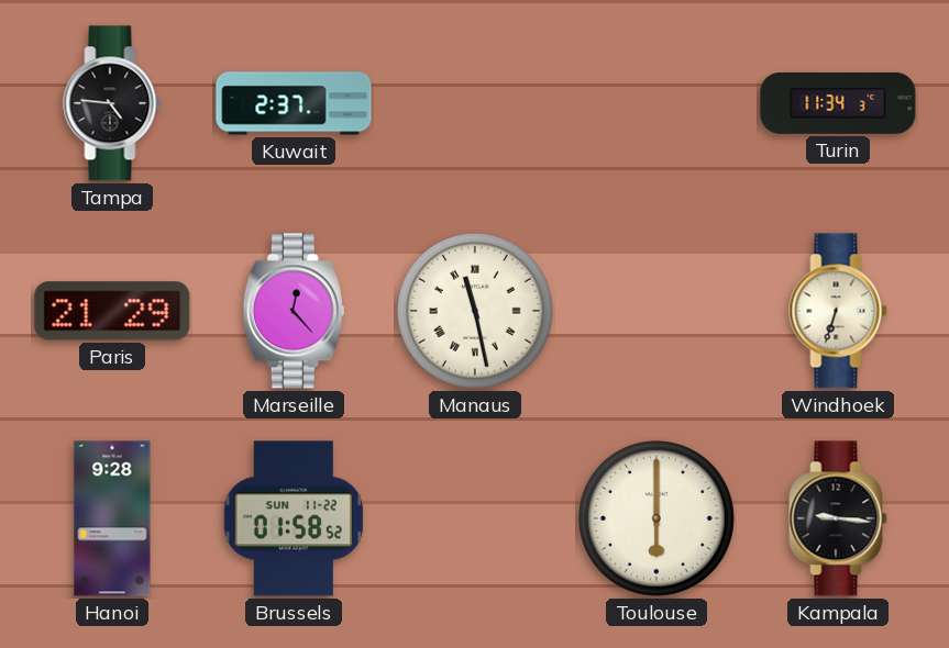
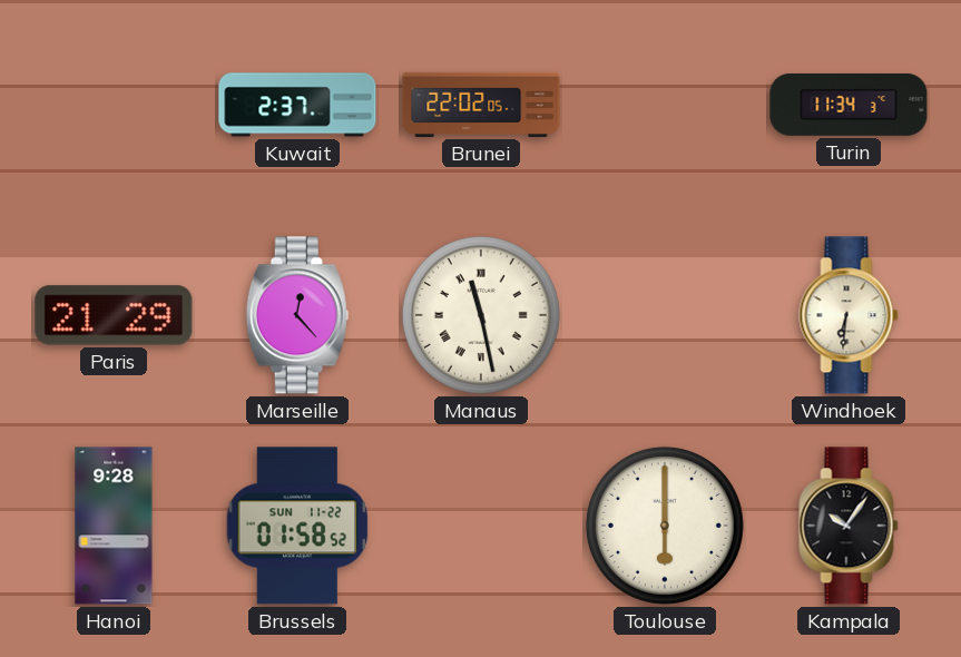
Tampa: 4:46 -> none (112, 103)
Brunei: none -> 22:02 (481, 105)
Windhoek: 6:33 -> 6:31 (849, 315)
Kampala: 9:16 -> 10:06 (849, 526)
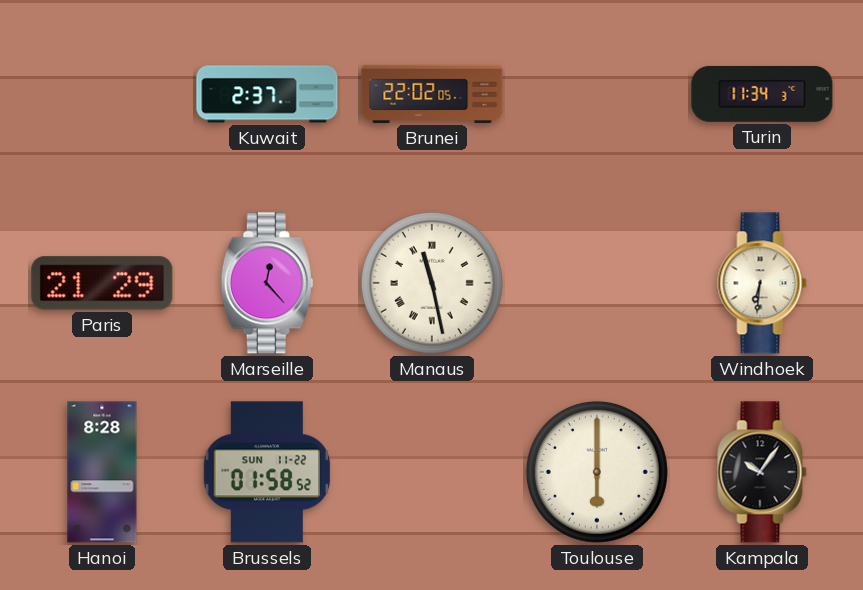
Hanoi: 9:28 -> 8:28 (102, 472)
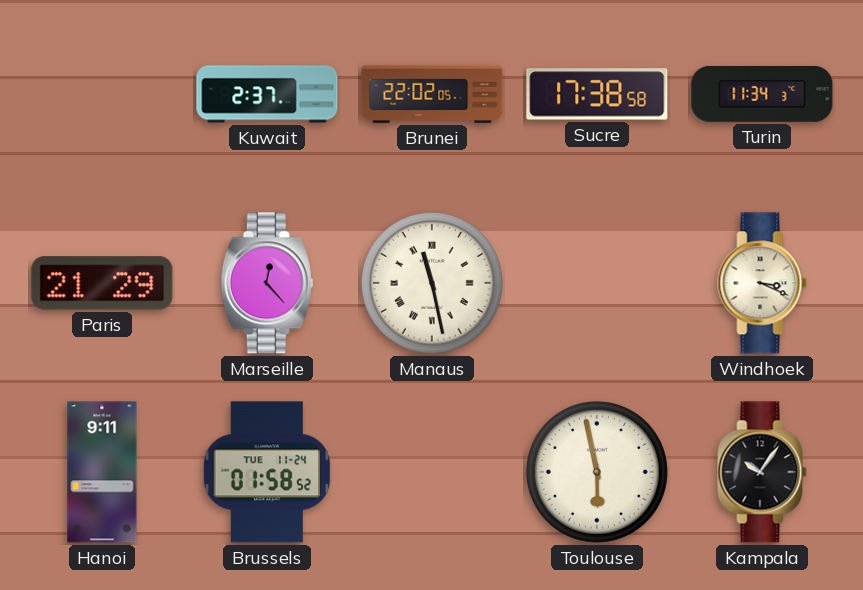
Sucre: none -> 17:38 (597, 94)
Windhoek: 6:31 -> 3:19 (762, 283)
Hanoi: 8:28 -> 9:11 (102, 472)
Brussels date: SUN 11-22 -> TUE 11-24 (267, 472)
Toulouse: 6:00 -> 5:58 (597, 472)
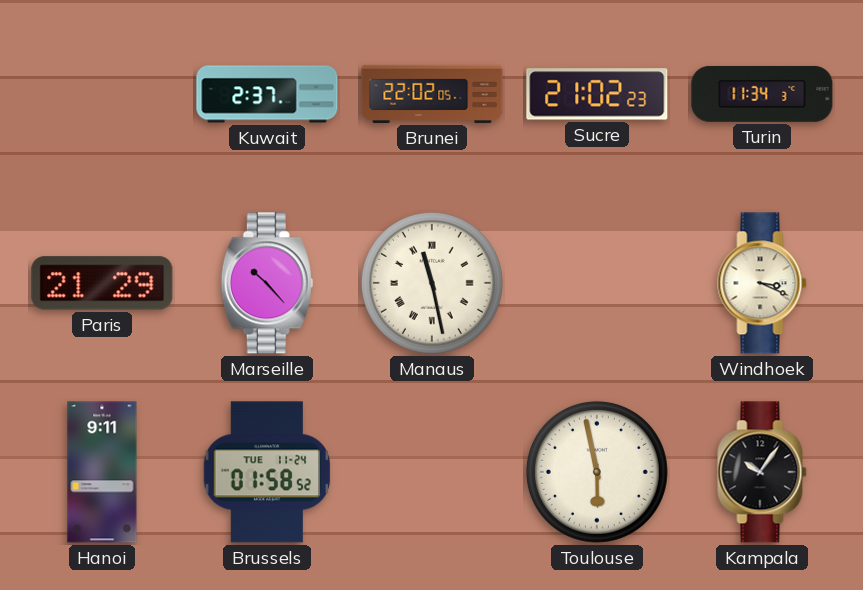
Sucre: 17:38 -> 21:02 (597, 94)
Marseille: 12:23 -> 10:23 (267, 283)
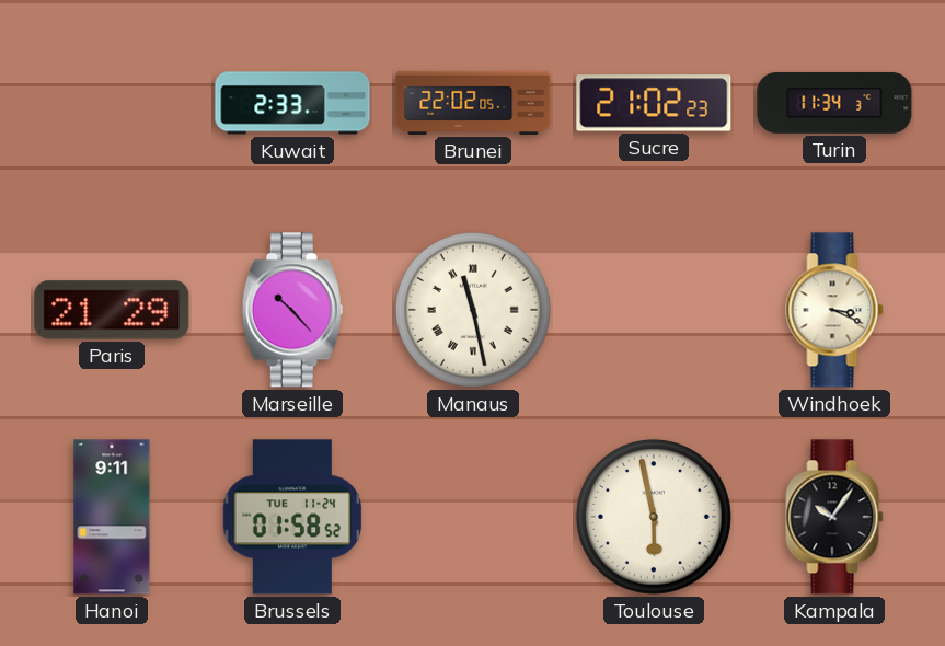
Kuwait: 2:37 -> 2:33 (292, 103)
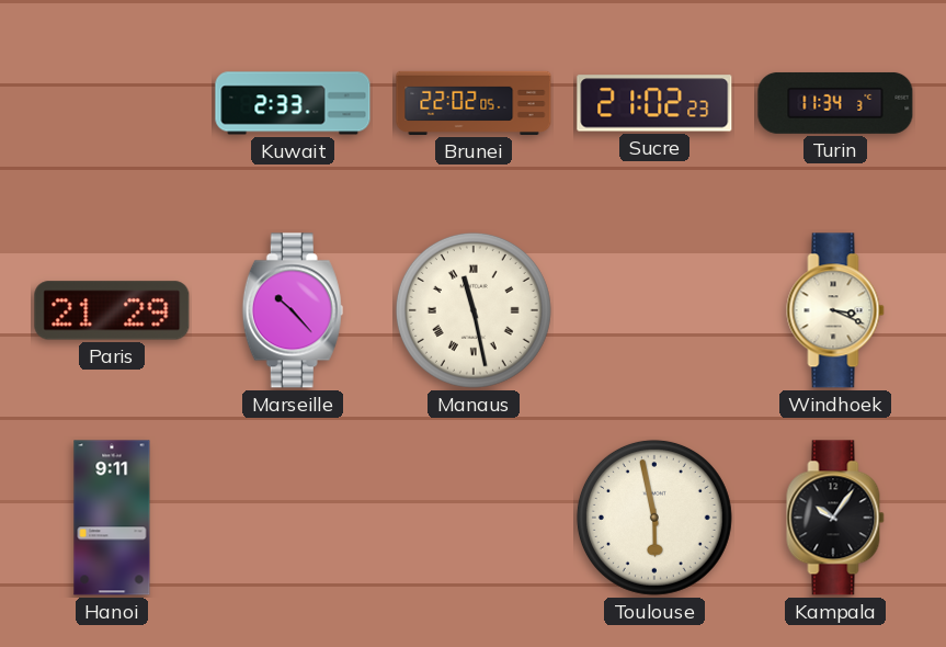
Brussels: 01:58 -> none (292, 517)
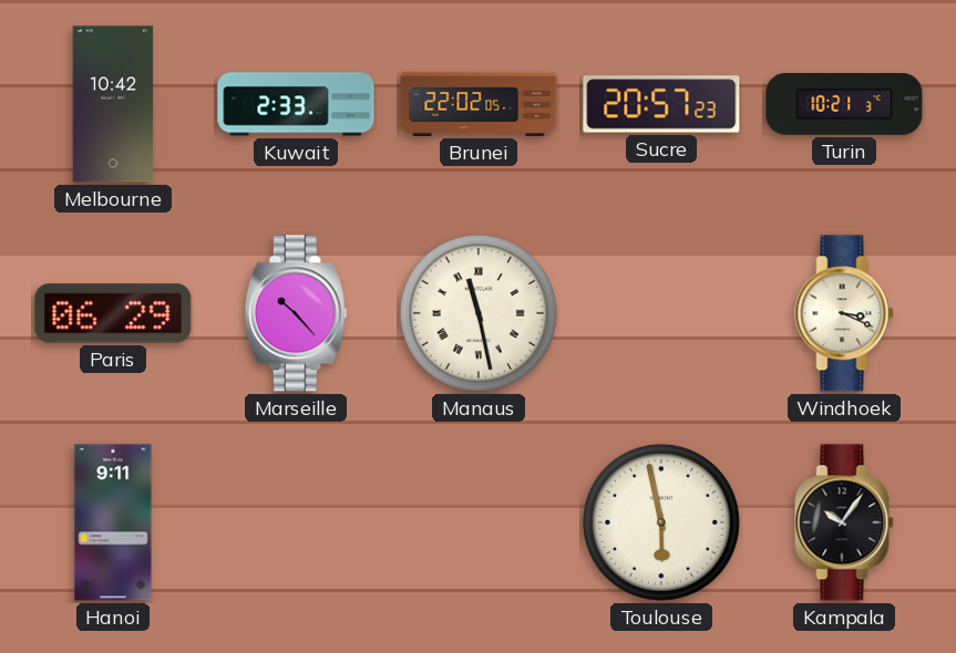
Melbourne: none -> 10:42 (113, 104)
Sucre: 21:02 -> 20:57 (661, 104)
Turin: 11:34 -> 10:21 (844, 104)
Paris: 21:29 -> 06:29 (113, 313)
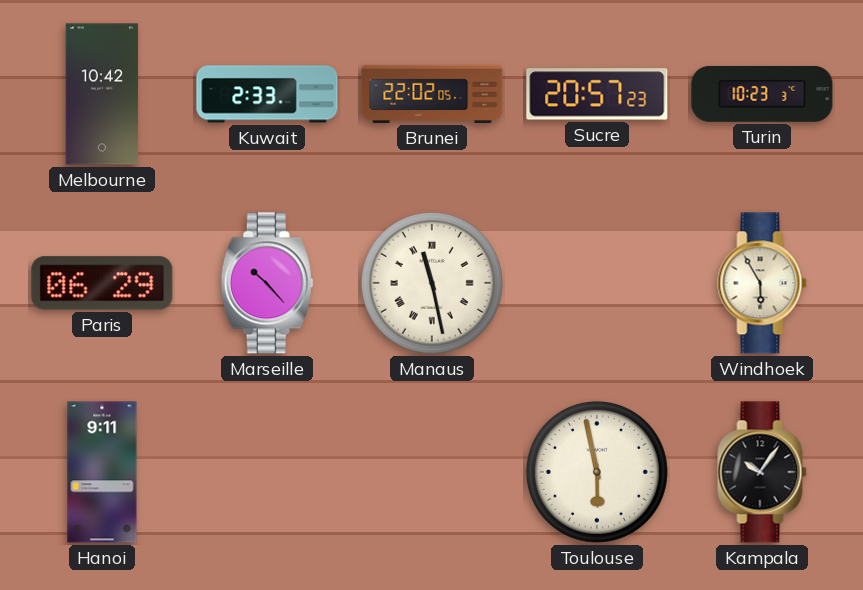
Turin: 10:21 -> 10:23 (762, 94)
Windhoek: 3:19 -> 5:55 (762, 283)
